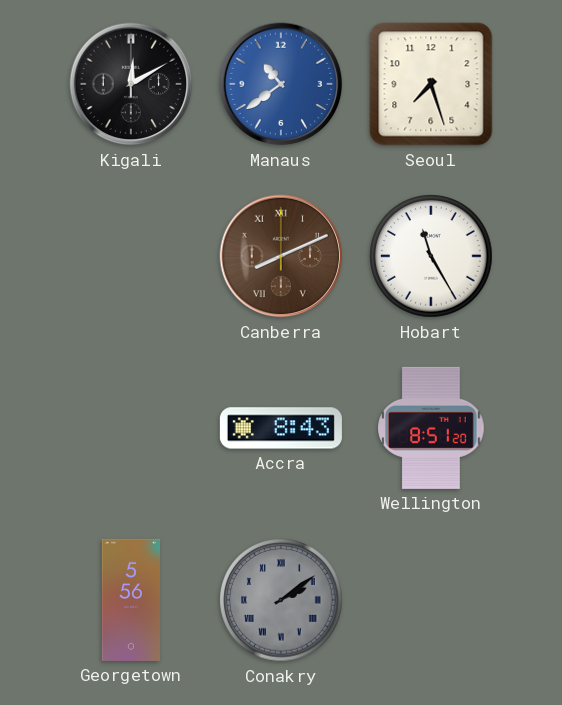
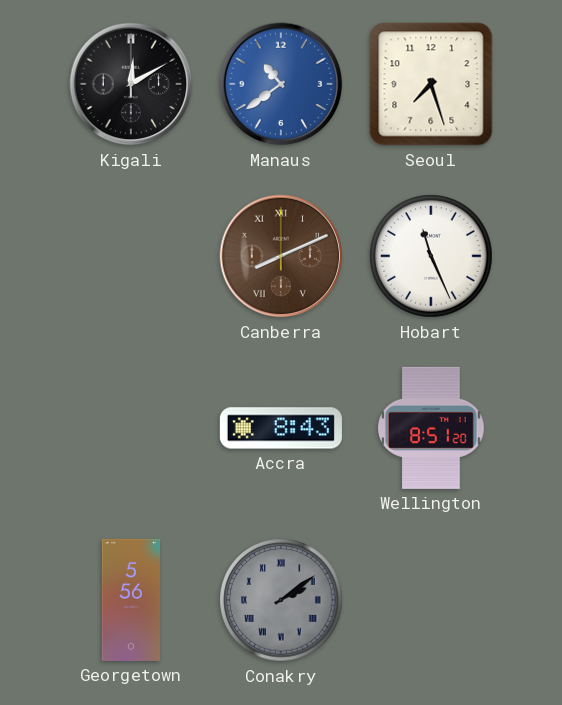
Hobart: 11:25 -> 11:26 (431, 256)
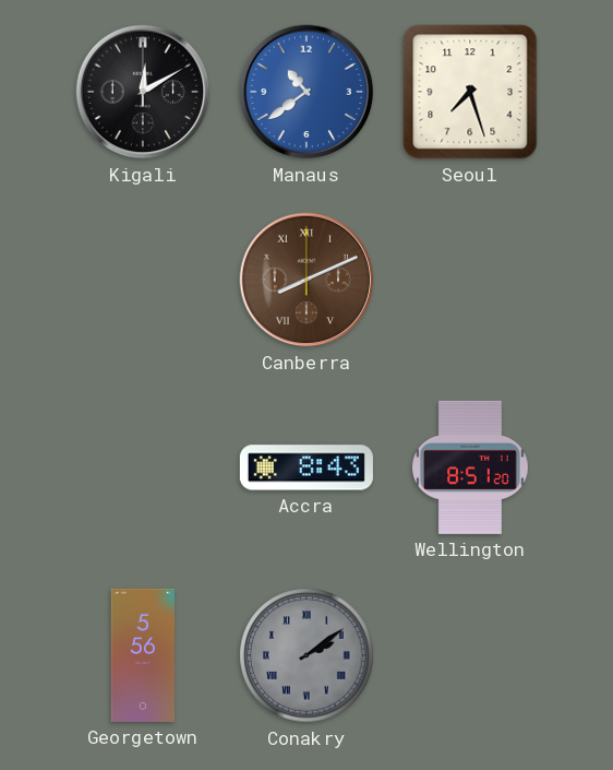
Hobart: 11:26 -> none (431, 256)
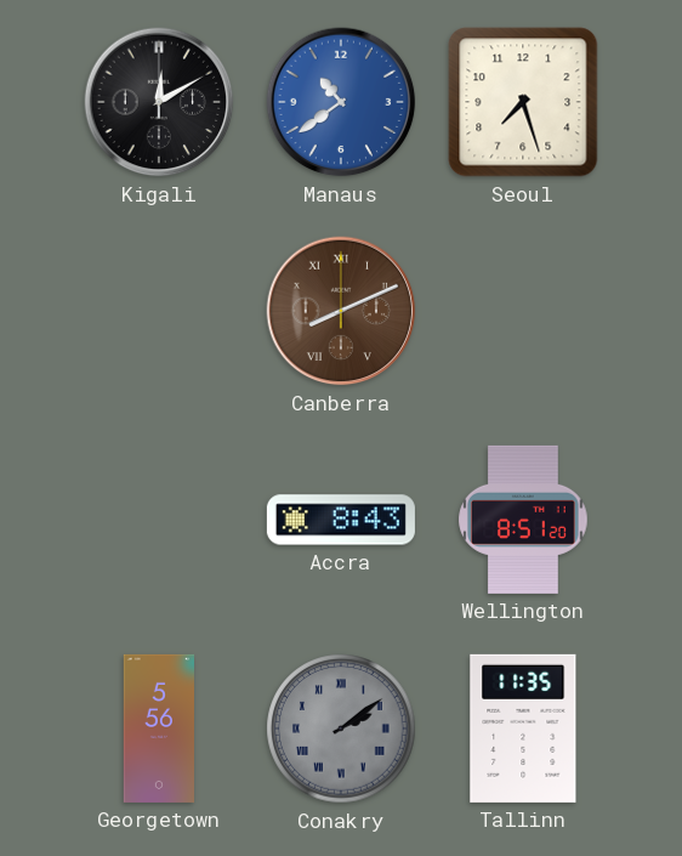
Tallinn: none -> 11:35 (523, 729)
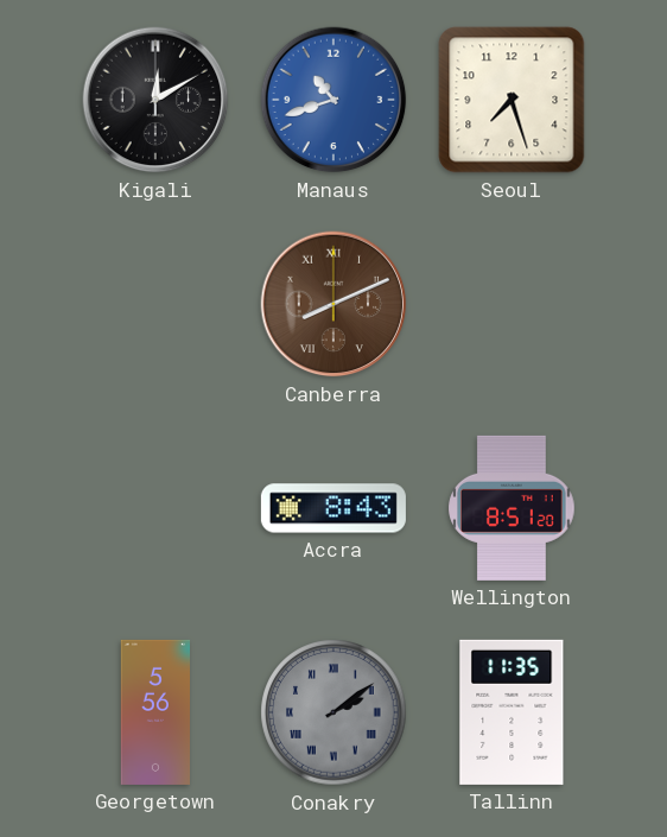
Manaus: 10:39 -> 10:42 (333, 100)
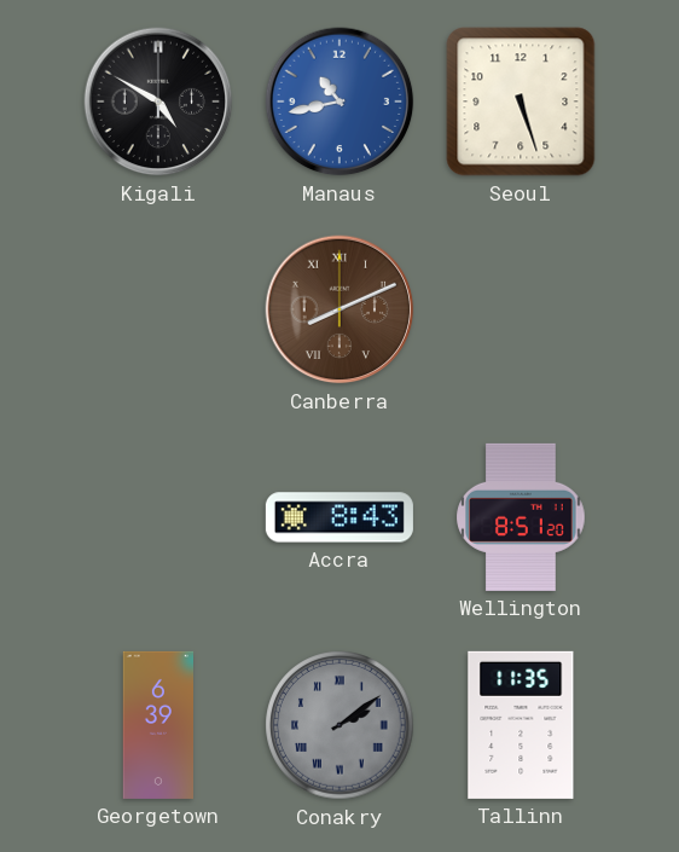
Kigali: 12:10 -> 4:50 (158, 102)
Manaus: 10:42 -> 10:43 (339, 102)
Seoul: 7:27 -> 5:27 (521, 102)
Georgetown: 5:56 -> 6:39 (158, 725)
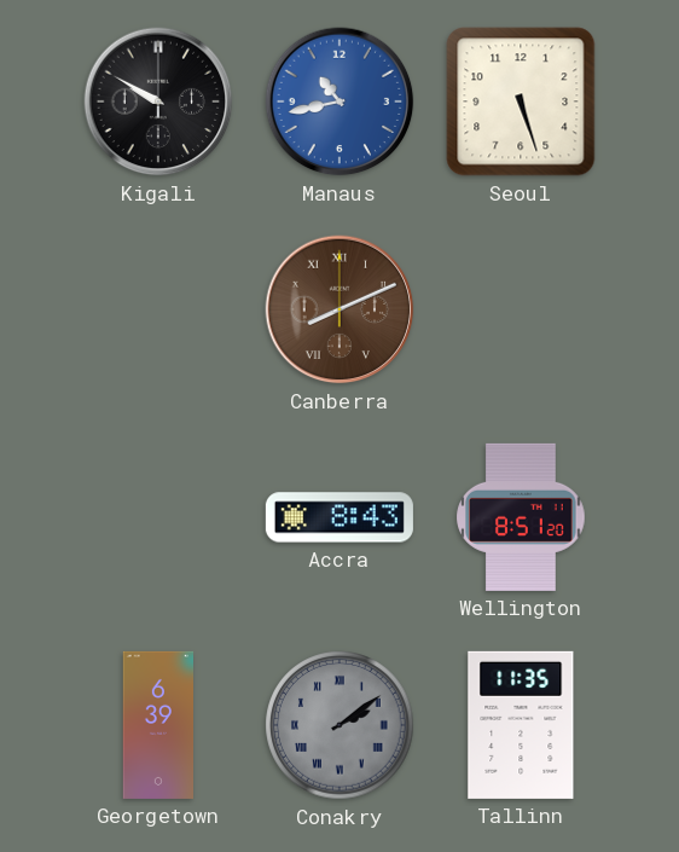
Kigali: 4:50 -> 9:50 (158, 102)
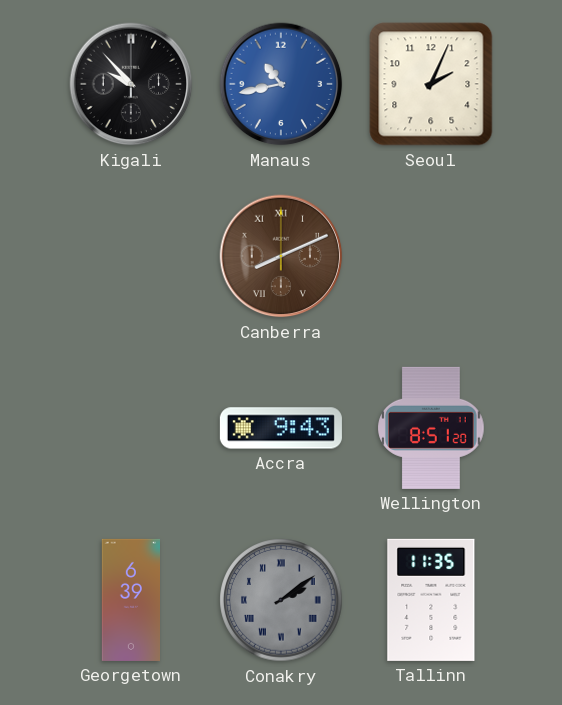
Kigali: 9:50 -> 9:53 (131, 84)
Seoul: 5:27 -> 2:04 (431, 84)
Accra: 8:43 -> 9:43 (281, 428)
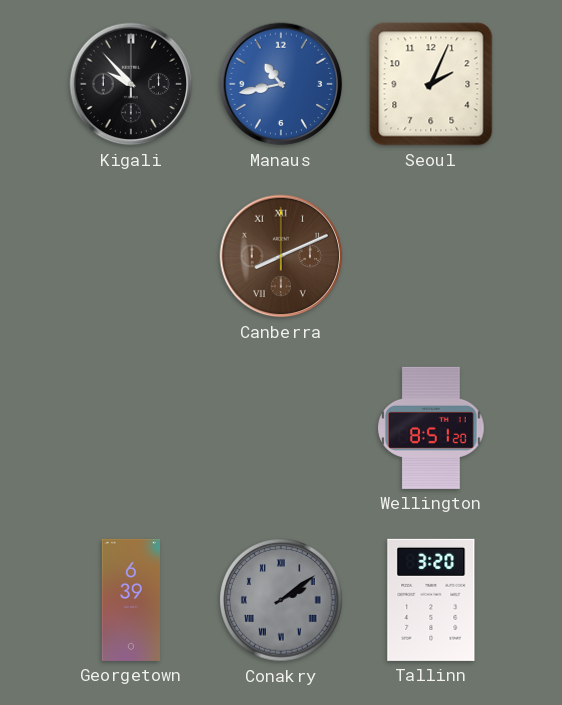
Accra: 9:43 -> none (281, 428)
Tallinn: 11:35 -> 3:20 (431, 600)
